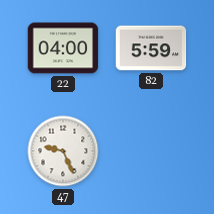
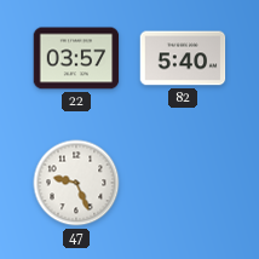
22: 04:00 -> 03:57 (76, 58)
82: 5:59 -> 5:40 (183, 58)
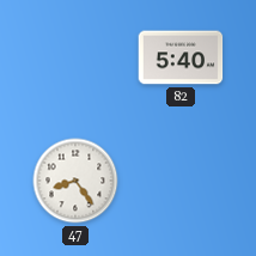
22: 03:57 -> none (76, 58)
47: 9:26 -> 8:24 (75, 181)
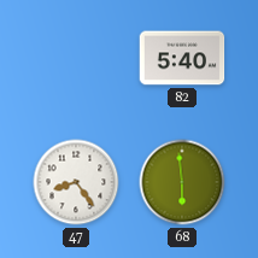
68: none -> 5:59 (182, 182)
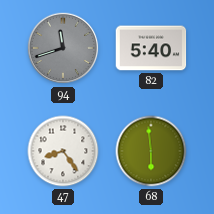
94: none -> 11:42 (63, 48)
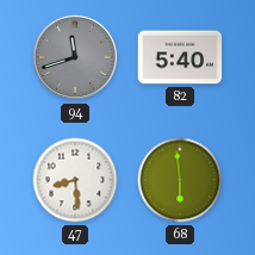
47: 8:24 -> 8:29 (75, 180)
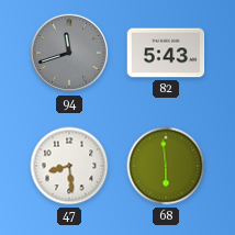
82: 5:40 -> 5:43 (166, 53)
